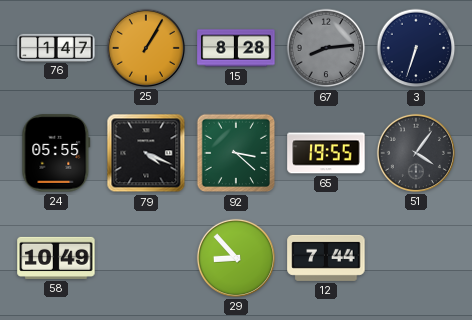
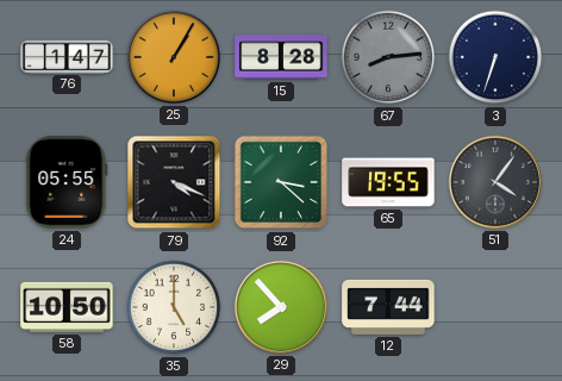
58: 10:49 -> 10:50 (67, 307)
35: none -> 5:00 (174, 307)
29: 8:53 -> 7:53 (281, 307)
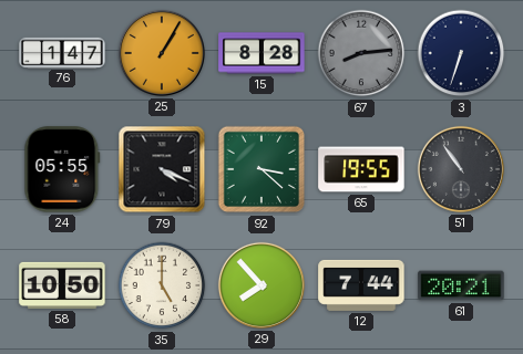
51: 4:06 -> 10:54 (461, 169)
61: none -> 20:21 (461, 285)
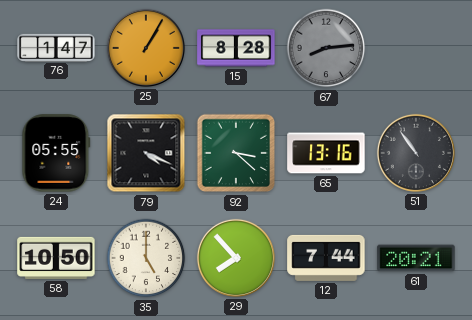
3: 6:33 -> none (461, 53)
65: 19:55 -> 13:16 (326, 153)
